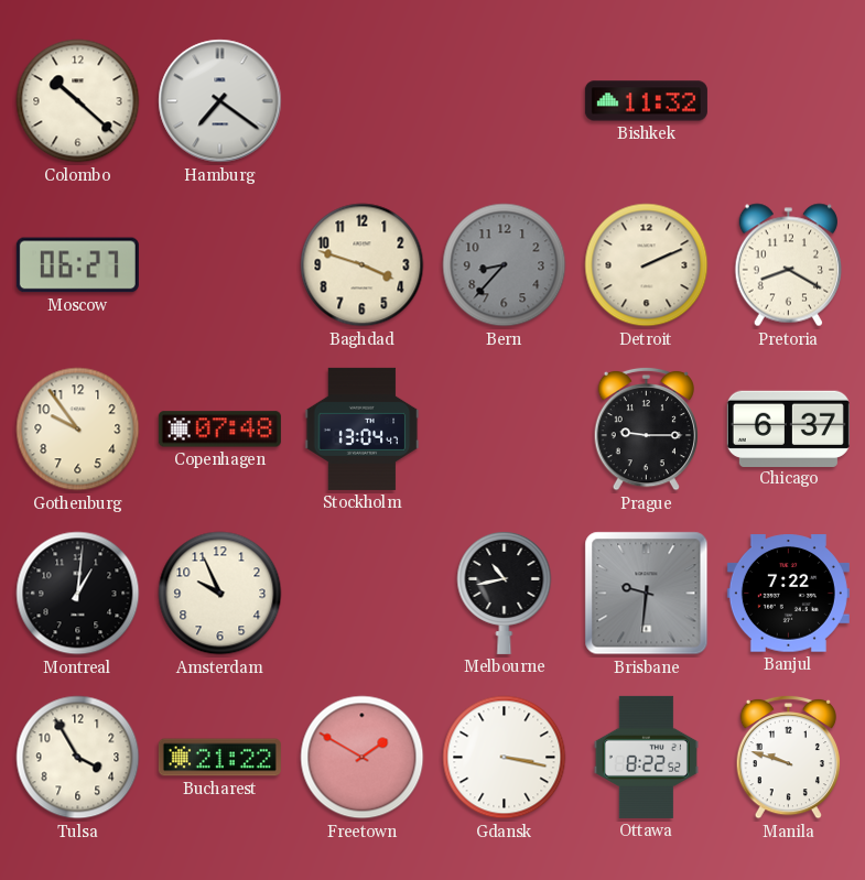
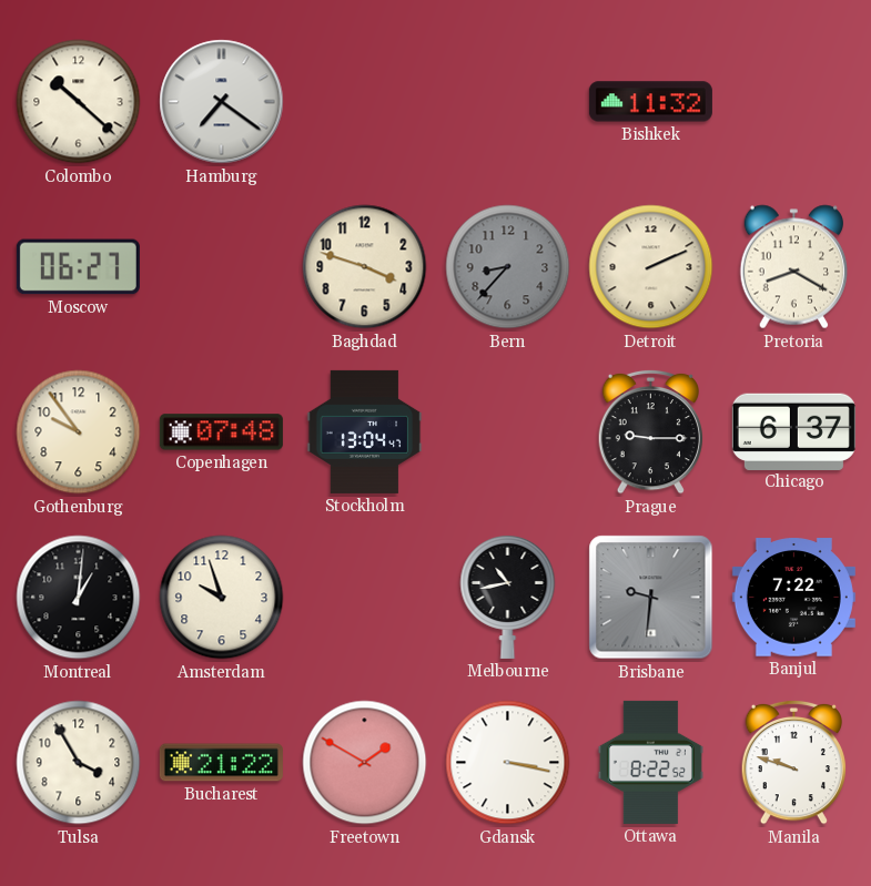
Amsterdam: 9:56 -> 9:57 (222, 598)
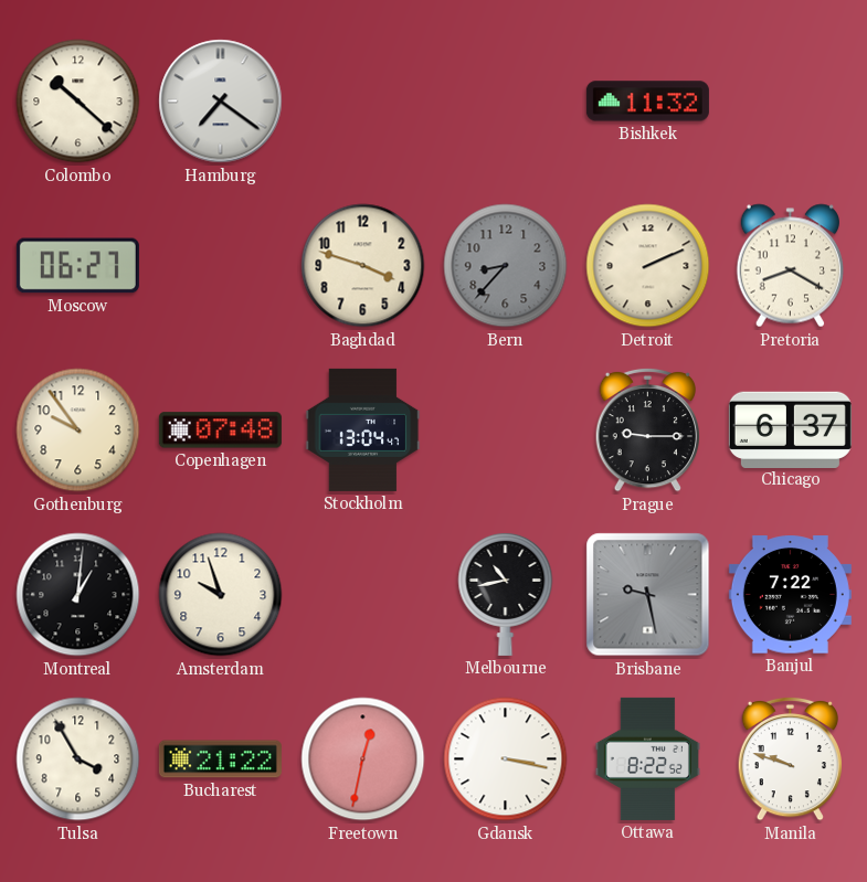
Brisbane: 9:31 -> 9:28 (648, 595)
Freetown: 1:50 -> 12:32 (363, 759)
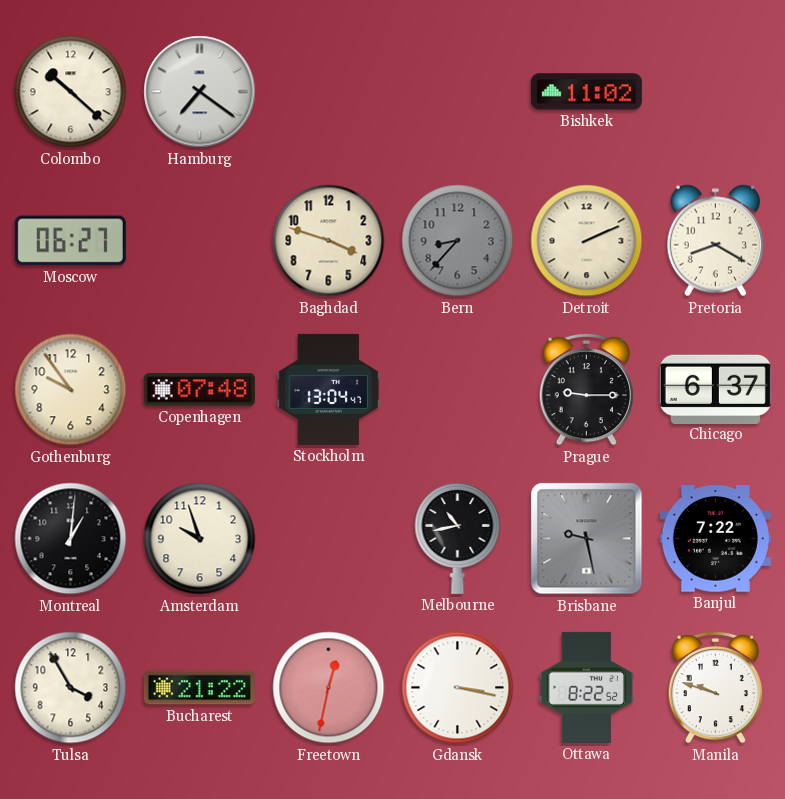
Bishkek: 11:32 -> 11:02 (586, 92)
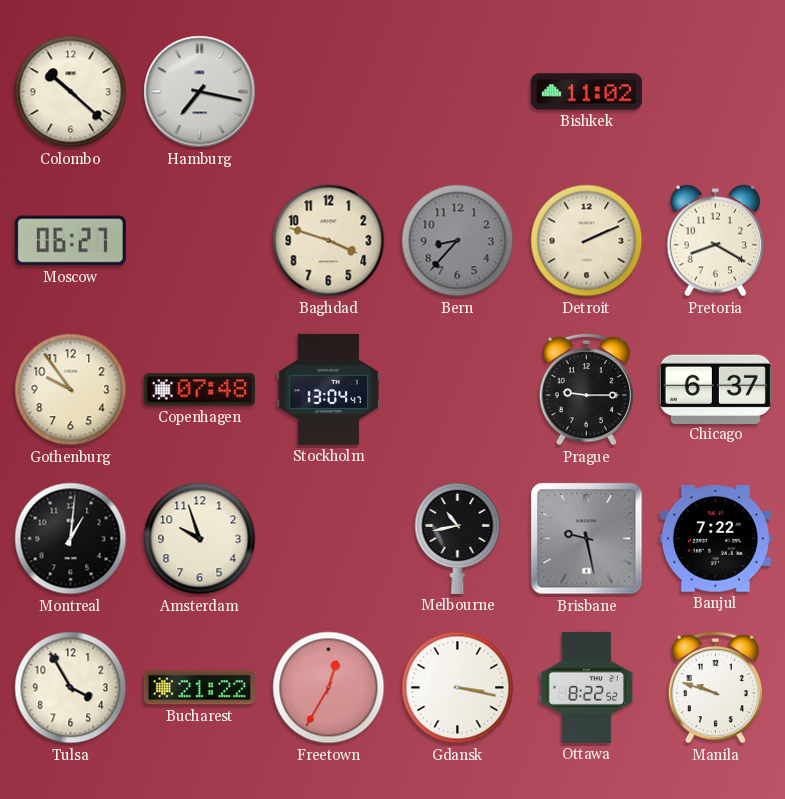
Hamburg: 7:21 -> 7:17 (200, 92)
Freetown: 12:32 -> 12:35 (329, 688)
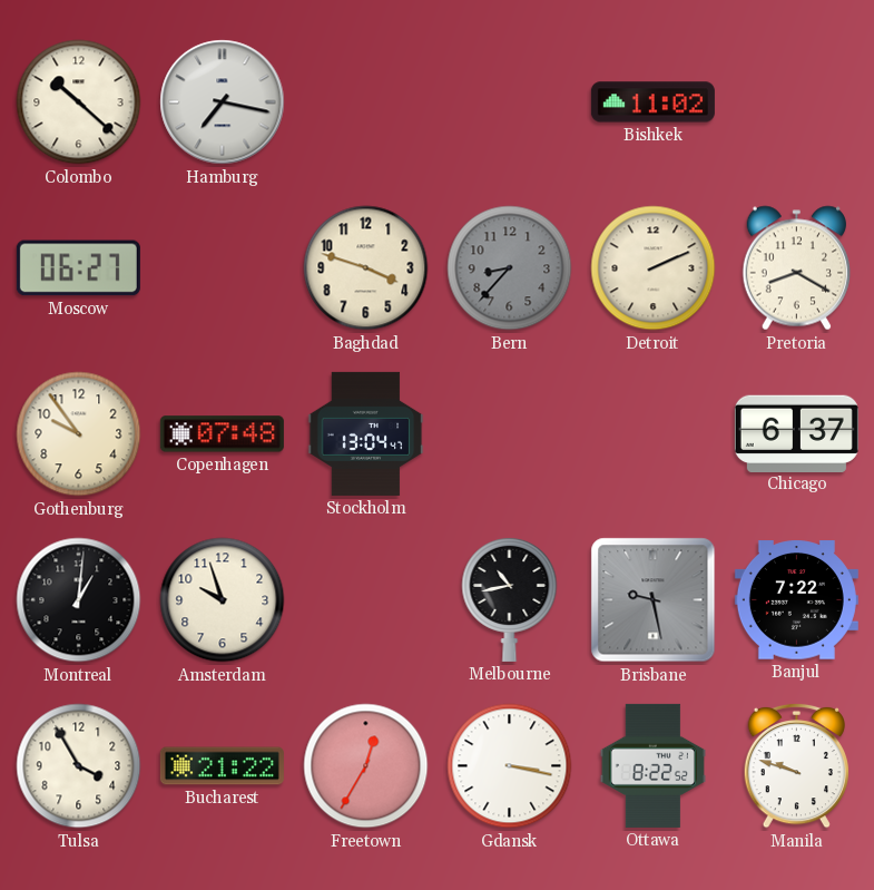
Prague: 9:15 -> none (586, 389)
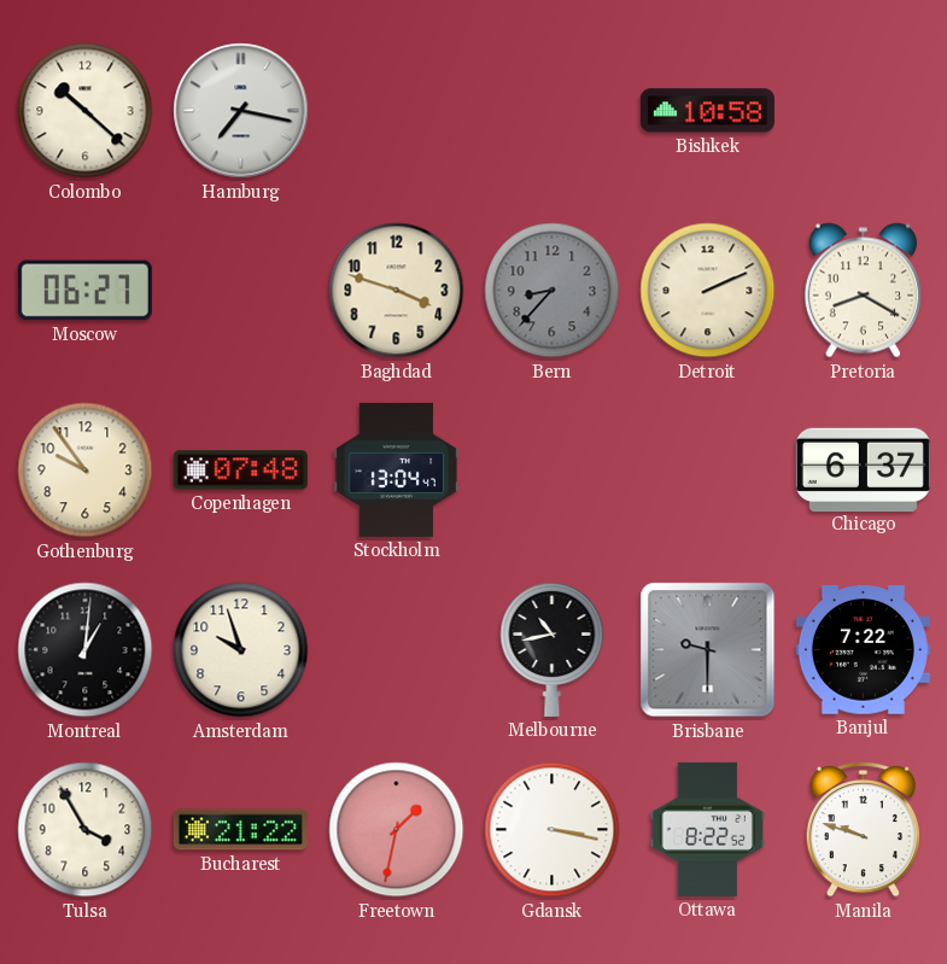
Bishkek: 11:02 -> 10:58 (707, 111)
Brisbane: 9:28 -> 9:30 (708, 650)
Freetown: 12:35 -> 1:32 (397, 830)
